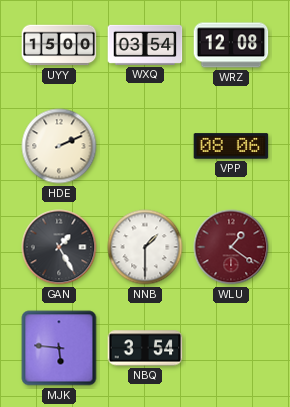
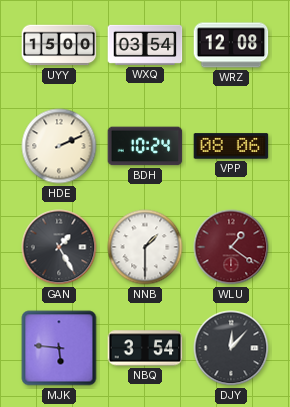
BDH: none -> 10:24 (145, 146)
DJY: none -> 12:07 (231, 348)
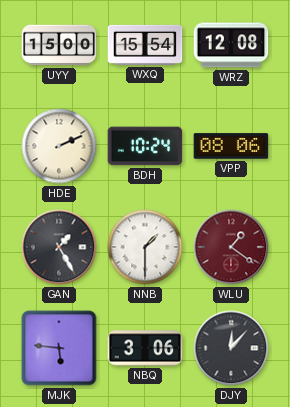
WXQ: 03:54 -> 15:54 (145, 45)
NBQ: 3:54 -> 3:06 (145, 348)
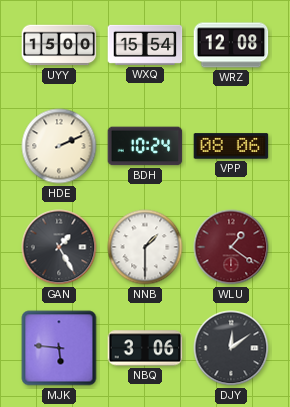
DJY: 12:07 -> 12:09 (231, 348)
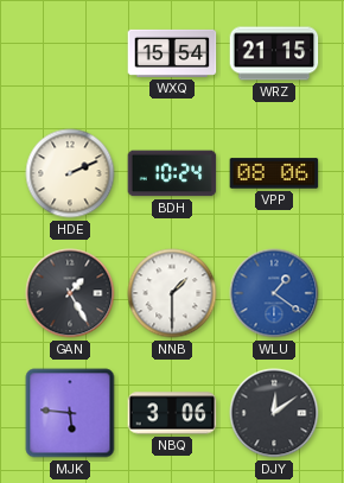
UYY: 15:00 -> none (59, 45)
WRZ: 12:08 -> 21:15 (274, 53)
WLU dial: burgundy -> blue (274, 293)
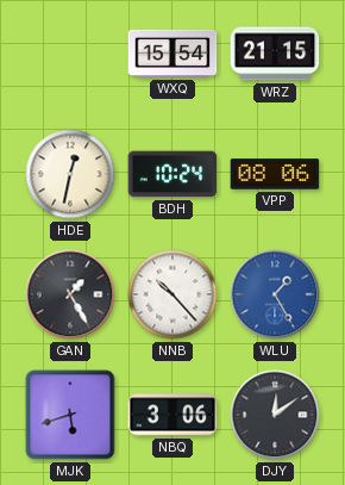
HDE: 2:11 -> 12:32 (70, 174)
NNB: 1:30 -> 10:23 (172, 294)
WLU: 1:21 -> 1:25 (275, 294)
MJK: 5:46 -> 5:42 (70, 415)
